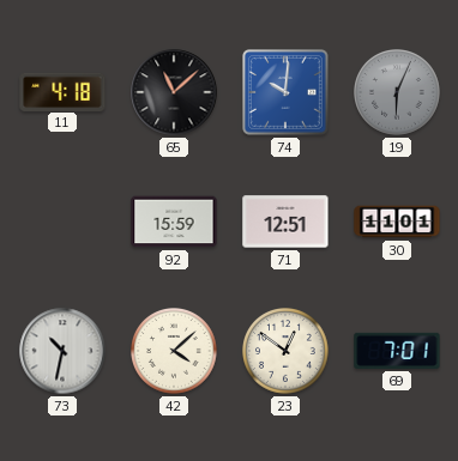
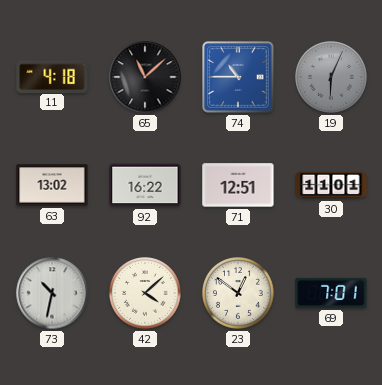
74: 10:01 -> 10:45 (239, 78)
63: none -> 13:02 (52, 185)
92: 15:59 -> 16:22 (145, 185)
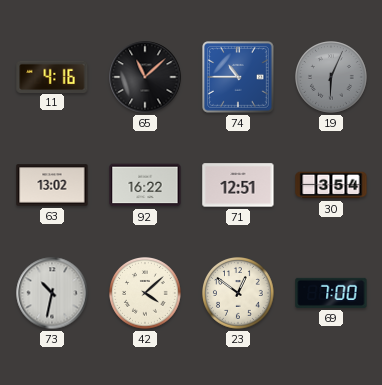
11: 4:18 -> 4:16 (52, 76)
30: 11:01 -> 3:54 (331, 185)
69: 7:01 -> 7:00 (331, 293)
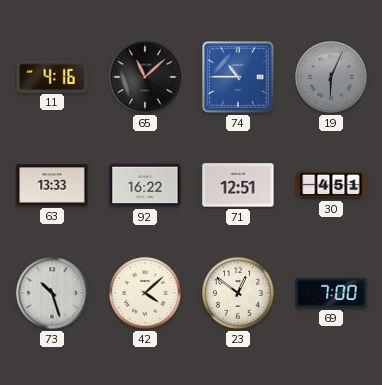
63: 13:02 -> 13:33 (52, 185)
30: 3:54 -> 4:51 (331, 185)
73: 10:32 -> 10:27 (52, 293)
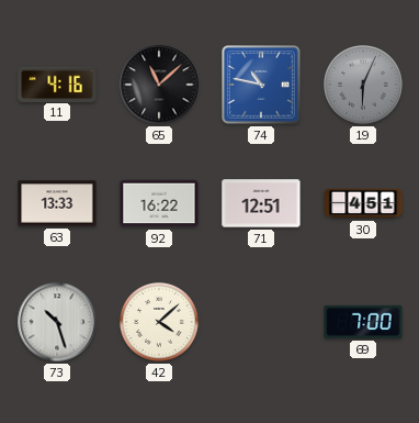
74: 10:45 -> 10:47 (262, 86)
23: 12:51 -> none (239, 294)
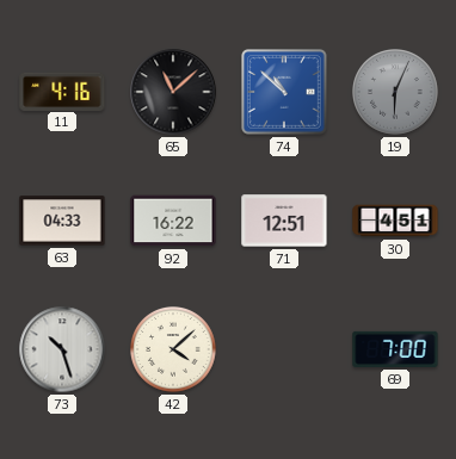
74: 10:47 -> 10:52 (285, 93)
63: 13:33 -> 04:33 (62, 221)
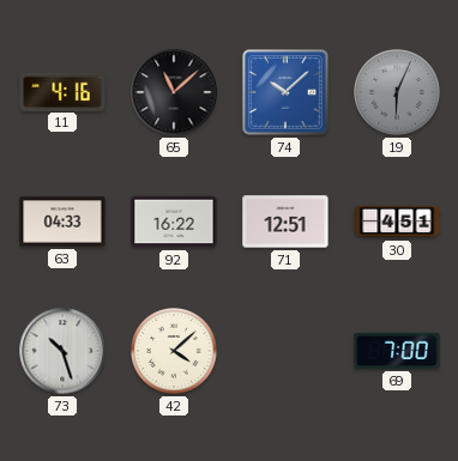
74: 10:52 -> 10:08 (287, 93)
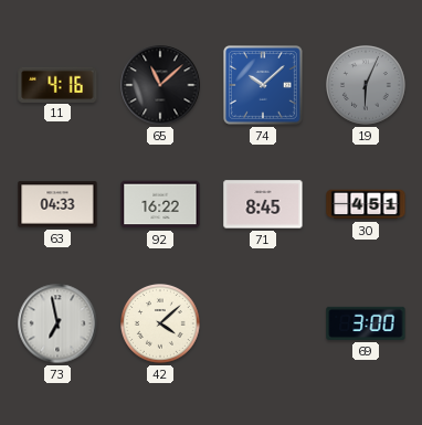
71: 12:51 -> 8:45 (263, 204)
73: 10:27 -> 6:58 (57, 323)
69: 7:00 -> 3:00 (366, 323)
